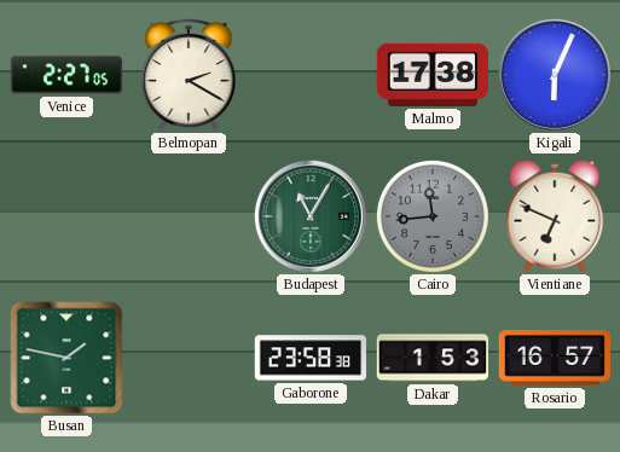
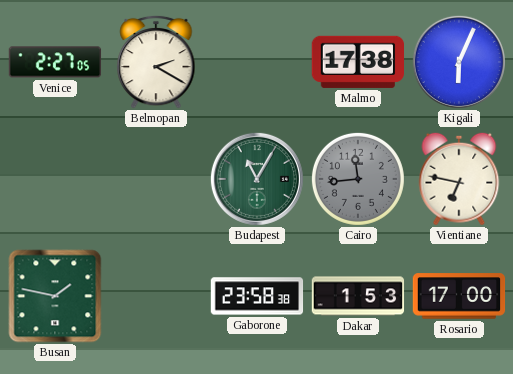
Vientiane: 6:49 -> 6:47 (459, 179)
Rosario: 16:57 -> 17:00 (459, 296)
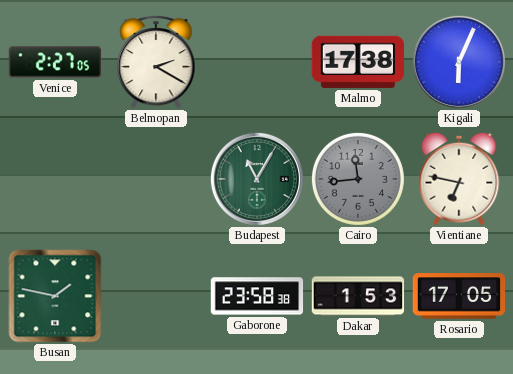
Rosario: 17:00 -> 17:05 (459, 296)
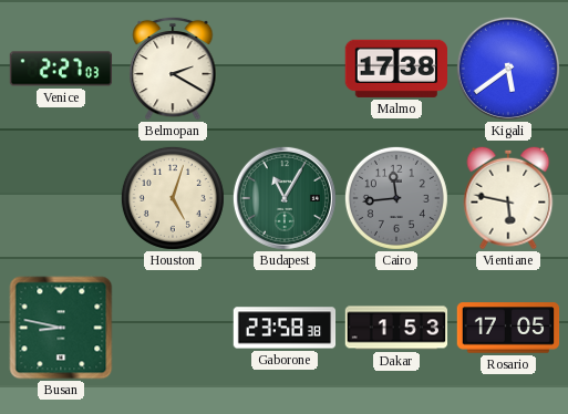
Venice: 2:27:05 -> 2:27:03 (61, 69)
Kigali: 6:04 -> 5:39 (508, 69)
Houston: none -> 5:03 (173, 198)
Vientiane: 6:47 -> 5:47 (508, 198)
Busan: 1:47 -> 8:47 (61, 328)
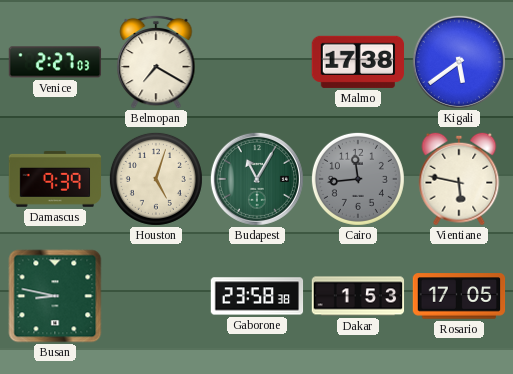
Belmopan: 2:20 -> 7:20 (156, 62)
Damascus: none -> 9:39 (55, 179)
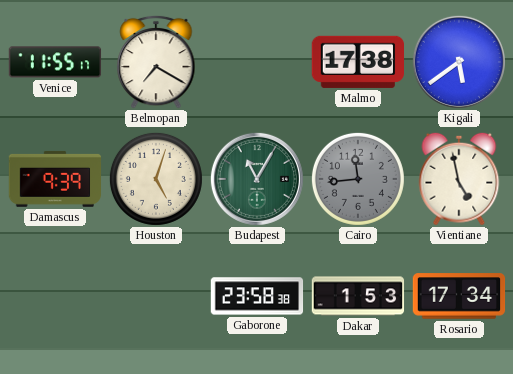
Venice: 2:27 -> 11:55 (55, 62)
Vientiane: 5:47 -> 4:58 (459, 179)
Busan: 8:47 -> none (55, 296)
Rosario: 17:05 -> 17:34 (459, 296)
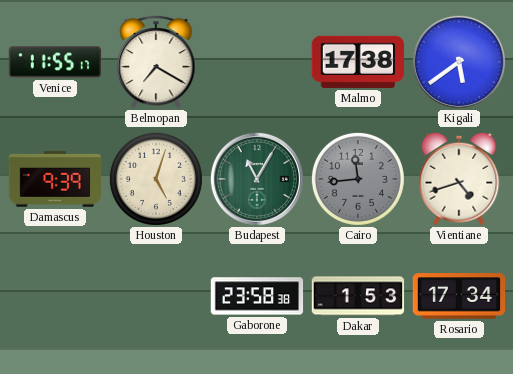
Vientiane: 4:58 -> 4:42 (459, 179)
